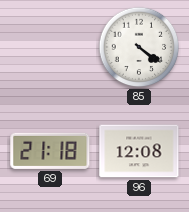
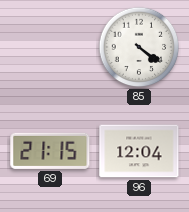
69: 21:18 -> 21:15 (50, 151)
96: 12:08 -> 12:04 (139, 151)
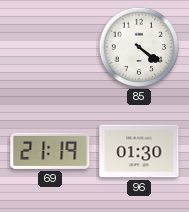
69: 21:15 -> 21:19 (50, 151)
96: 12:04 -> 01:30 (139, 151)
